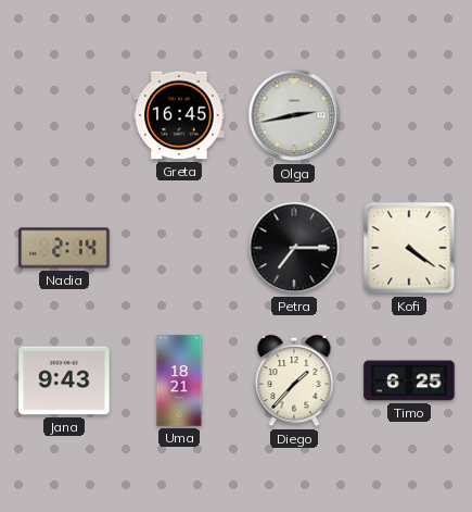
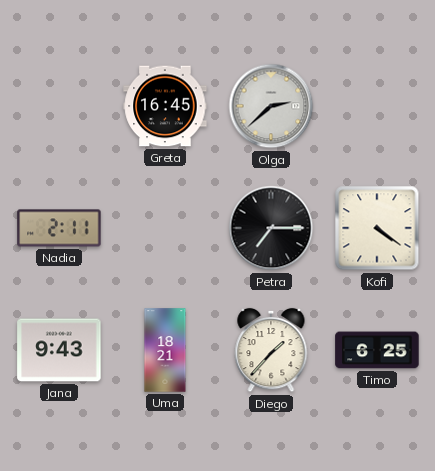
Olga: 2:43 -> 2:38 (271, 106)
Nadia: 2:14 -> 2:11 (59, 228)
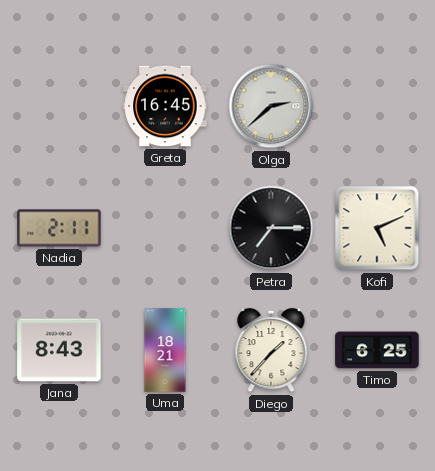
Kofi: 4:21 -> 5:11 (377, 228)
Jana: 9:43 -> 8:43 (59, 350)
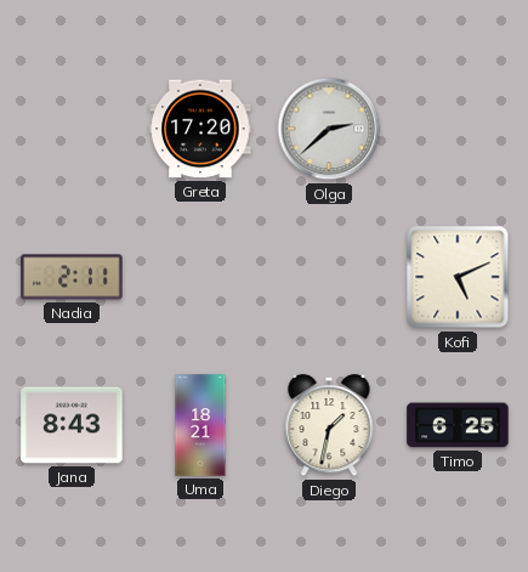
Greta: 16:45 -> 17:20 (200, 129)
Petra: 7:15 -> none (271, 228)
Diego: 1:37 -> 1:32 (329, 425)
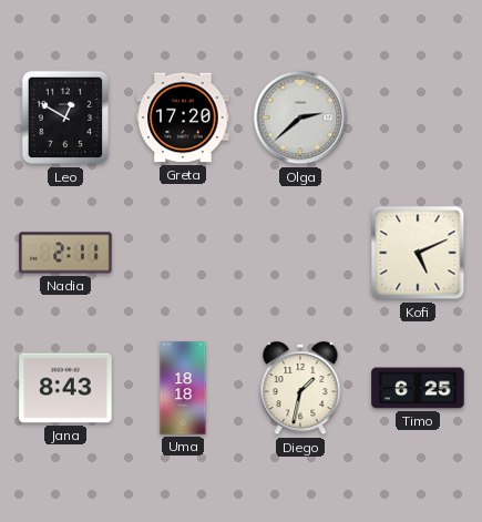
Leo: none -> 12:50 (65, 117)
Uma: 18:21 -> 18:18 (183, 388)
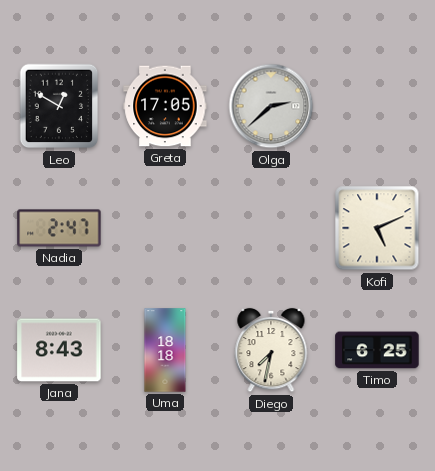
Greta: 17:20 -> 17:05 (165, 106)
Nadia: 2:11 -> 2:47 (59, 228)
Diego: 1:32 -> 7:32 (271, 350)
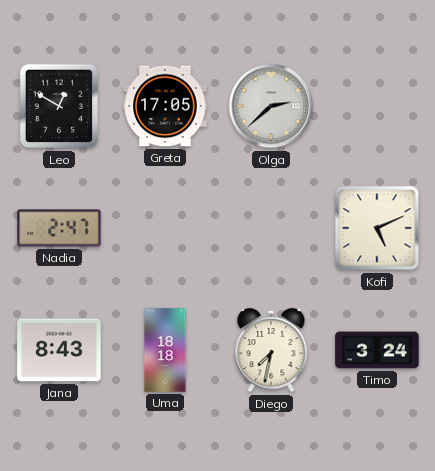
Timo: 6:25 -> 3:24 (377, 350)
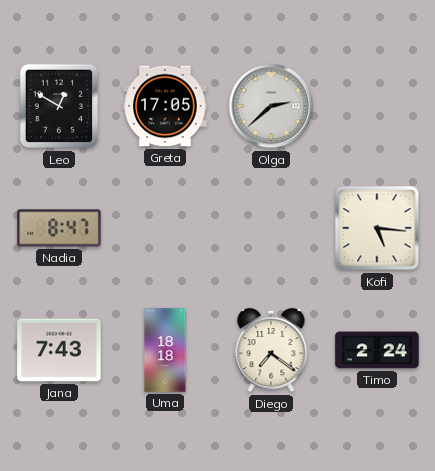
Nadia: 2:47 -> 8:47 (59, 228)
Kofi: 5:11 -> 5:16 (377, 228)
Jana: 8:43 -> 7:43 (59, 350)
Diego: 7:32 -> 7:21 (271, 350)
Timo: 3:24 -> 2:24 (377, 350)
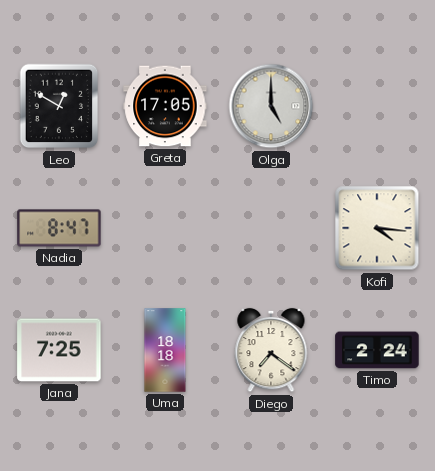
Olga: 2:38 -> 5:00 (271, 106)
Kofi: 5:16 -> 4:16 (377, 228)
Jana: 7:43 -> 7:25 (59, 350)
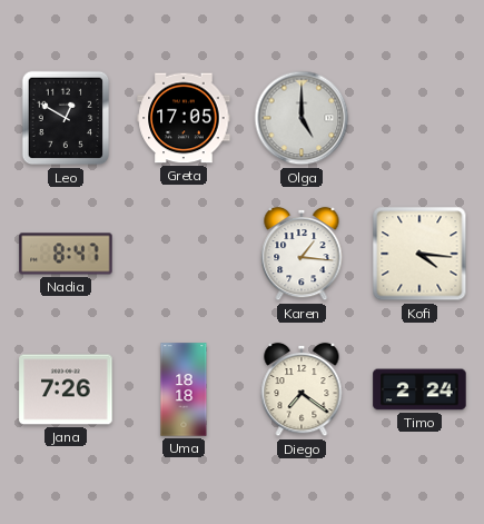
Karen: none -> 1:16 (302, 254)
Jana: 7:25 -> 7:26 (66, 389)
